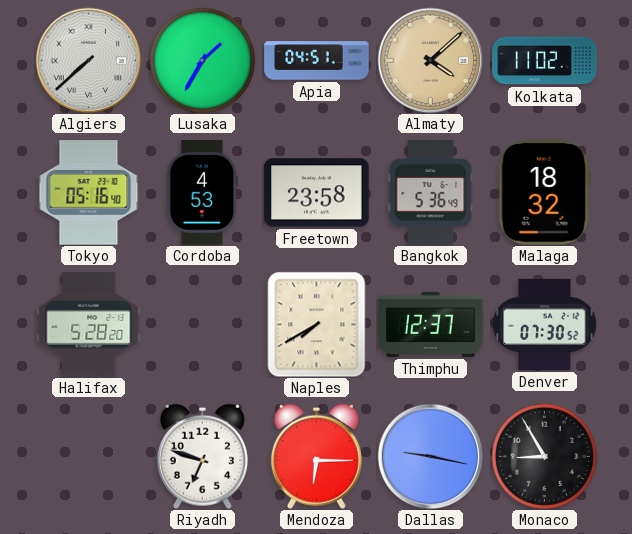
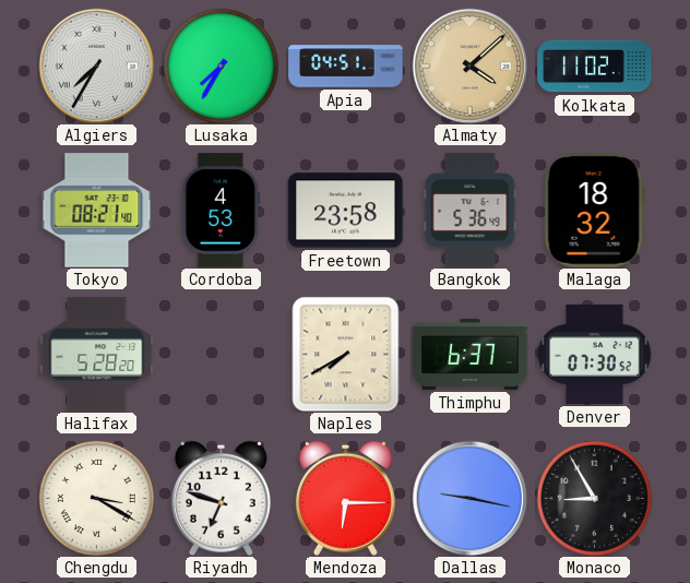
Algiers: 7:38 -> 7:35 (96, 66)
Lusaka: 1:35 -> 7:35 (221, 66)
Tokyo: 05:16 -> 08:21 (97, 211)
Thimphu: 12:37 -> 6:37 (471, 354)
Chengdu: none -> 3:20 (96, 498)
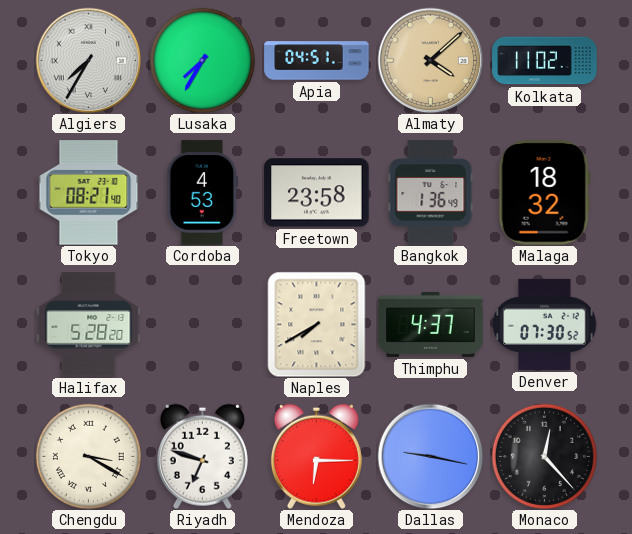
Bangkok: 5:36 -> 1:36 (431, 193)
Thimphu: 6:37 -> 4:37 (431, 324)
Monaco: 8:55 -> 12:23 (544, 456)
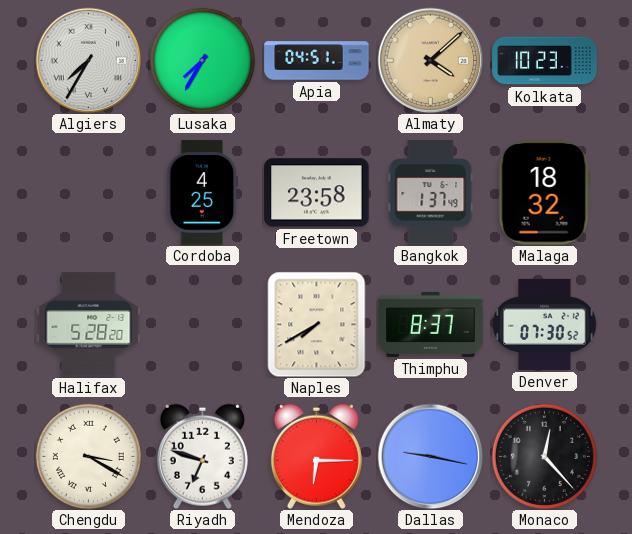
Kolkata: 11:02 -> 10:23 (545, 61)
Tokyo: 08:21 -> none (89, 193)
Cordoba: 4:53 -> 4:25 (203, 193)
Bangkok: 1:36 -> 1:37 (431, 193)
Thimphu: 4:37 -> 8:37 (431, 324)
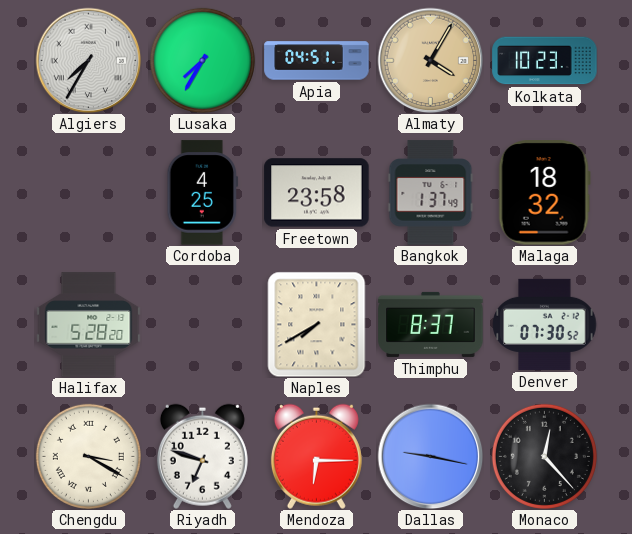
Almaty: 4:08 -> 4:05 (430, 60)
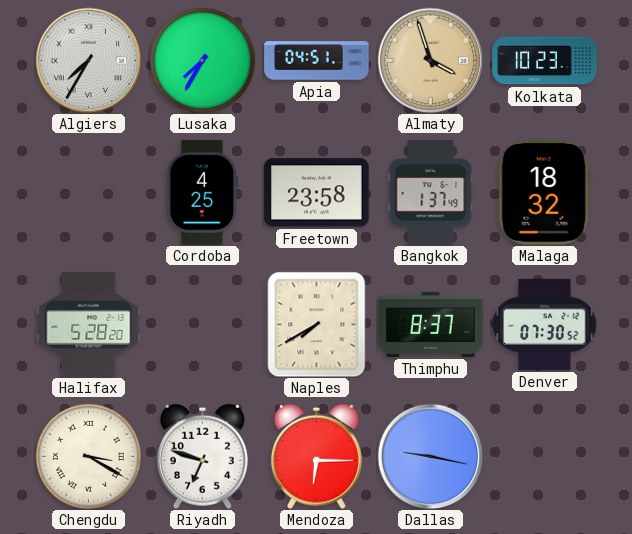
Almaty: 4:05 -> 3:57 (430, 60)
Monaco: 12:23 -> none (544, 456)
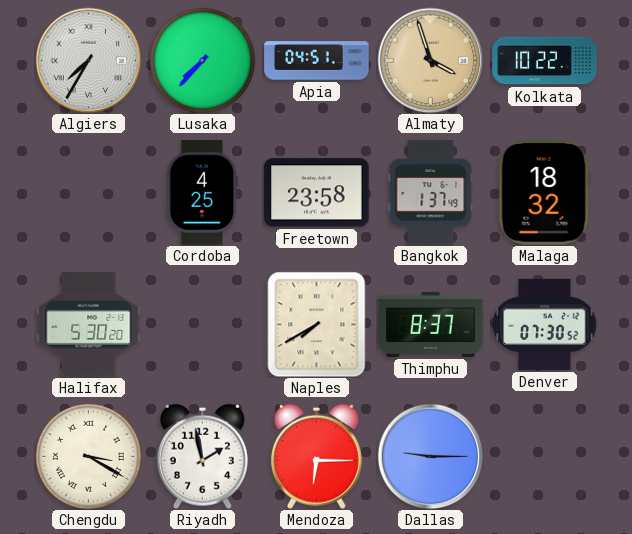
Lusaka: 7:35 -> 7:37 (202, 60)
Kolkata: 10:23 -> 10:22 (545, 61)
Halifax: 5:28 -> 5:30 (89, 325)
Riyadh: 6:48 -> 1:58 (202, 456)
Dallas: 9:17 -> 9:15 (430, 456)
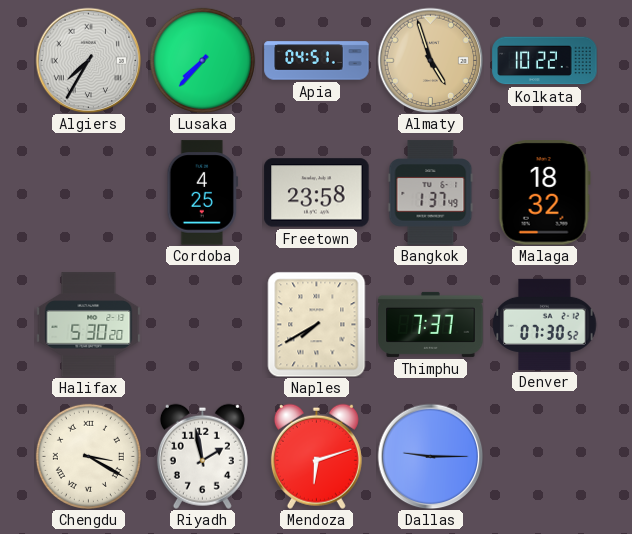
Almaty: 3:57 -> 4:57 (430, 60)
Thimphu: 8:37 -> 7:37 (431, 324)
Mendoza: 6:15 -> 6:12 (316, 456)
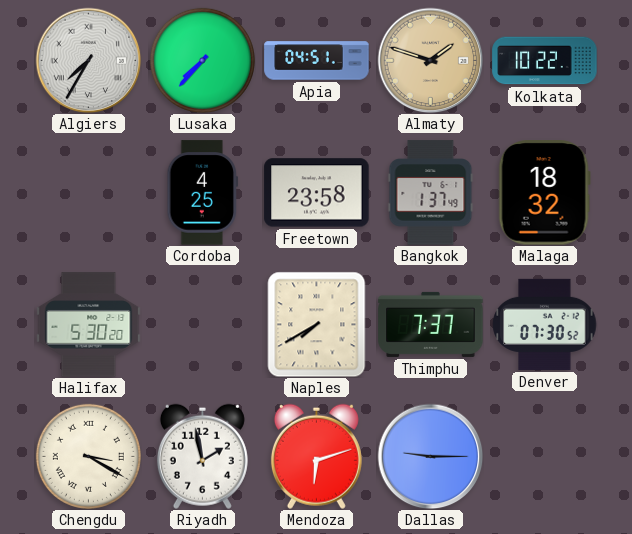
Almaty: 4:57 -> 1:48 (430, 60)
